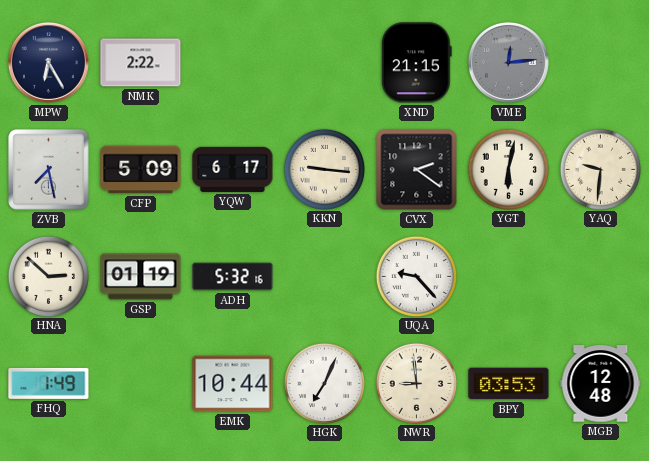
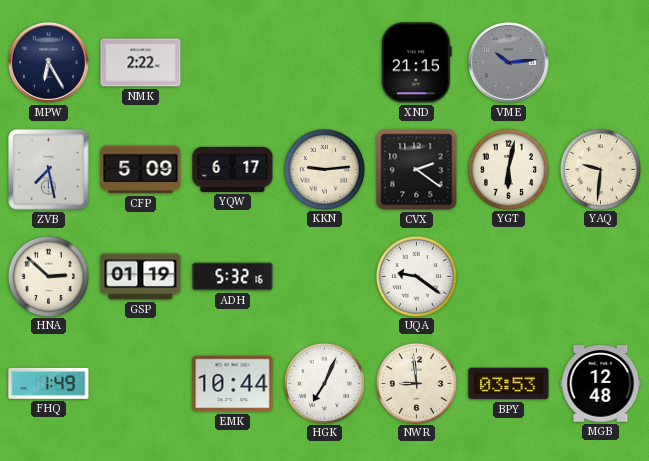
VME: 12:14 -> 10:14 (508, 62)
KKN: 9:16 -> 9:14 (324, 169)
UQA: 9:23 -> 9:21 (416, 276)
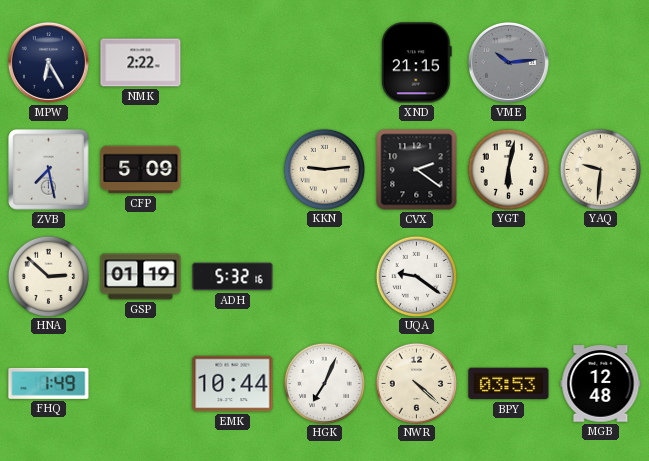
YQW: 6:17 -> none (233, 169)
NWR: 8:59 -> 4:22 (416, 383)
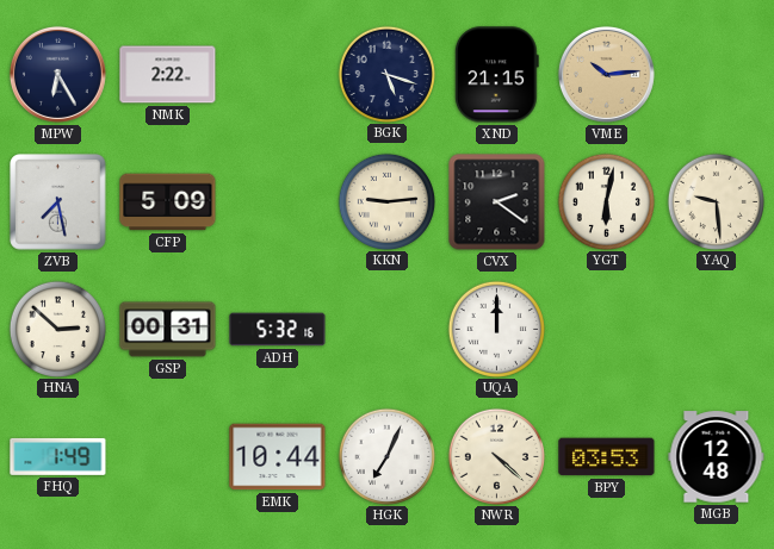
BGK: none -> 5:18 (386, 74)
VME dial: grey -> champagne (606, 74)
YAQ: 9:31 -> 9:29 (716, 201)
GSP: 01:19 -> 00:31 (168, 330)
UQA: 9:21 -> 12:00 (496, 329)
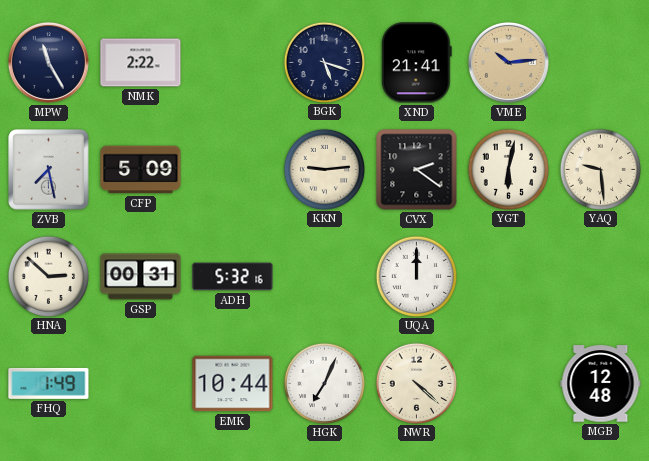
MPW: 6:25 -> 11:25 (48, 62)
XND: 21:15 -> 21:41 (416, 63)
BPY: 03:53 -> none (607, 457)
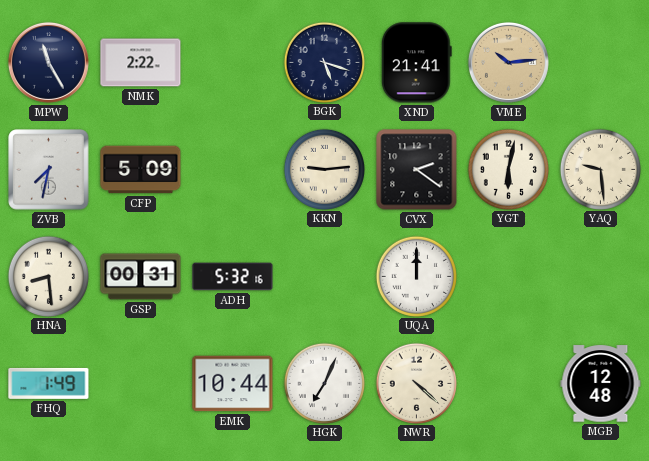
ZVB: 7:28 -> 7:32 (49, 170)
HNA: 2:52 -> 8:29 (48, 276)
